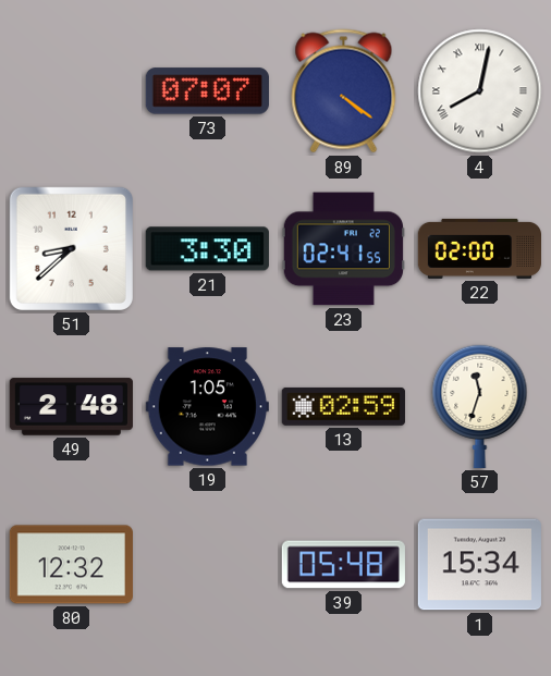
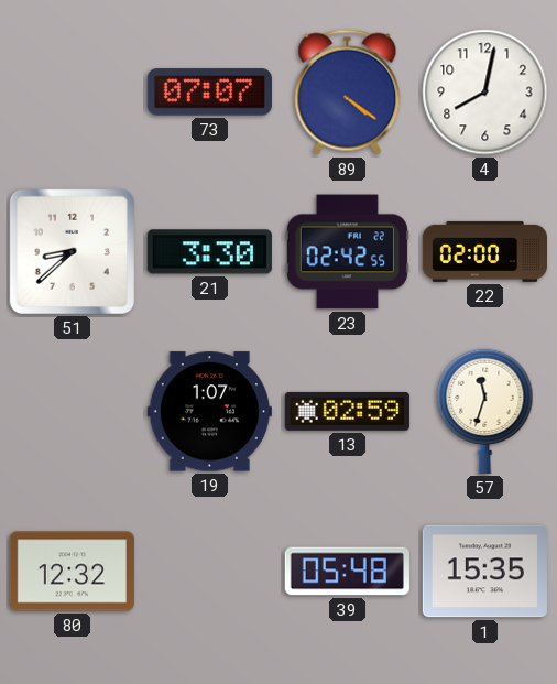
4 numerals: Roman -> Arabic (485, 93)
23: 02:41 -> 02:42 (347, 252)
49: 2:48 -> none (71, 407)
19: 1:05 -> 1:07 (209, 412)
1: 15:34 -> 15:35 (484, 572)
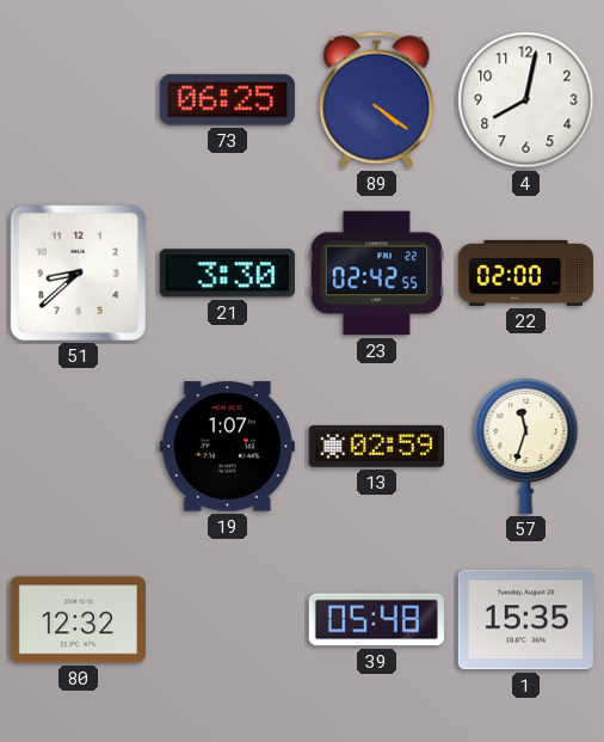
73: 07:07 -> 06:25 (227, 100)
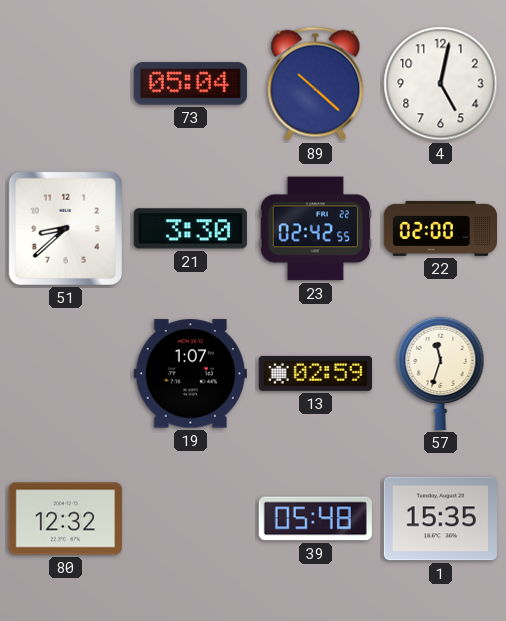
73: 06:25 -> 05:04 (190, 84)
89: 4:21 -> 10:22 (316, 84)
4: 8:02 -> 5:02 (441, 84)
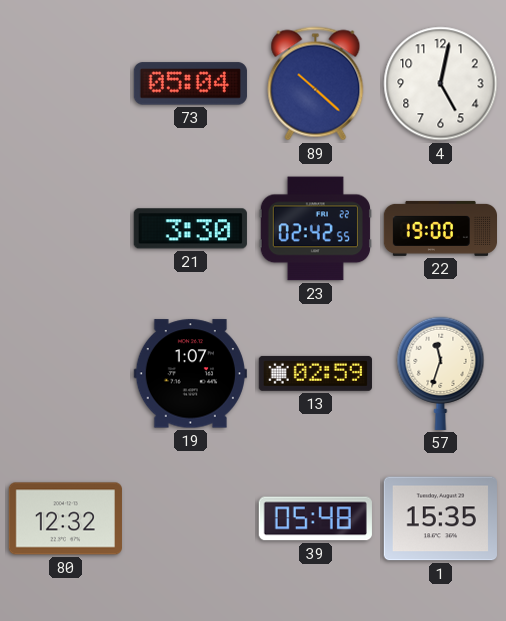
51: 8:38 -> none (65, 228)
22: 02:00 -> 19:00 (440, 228)
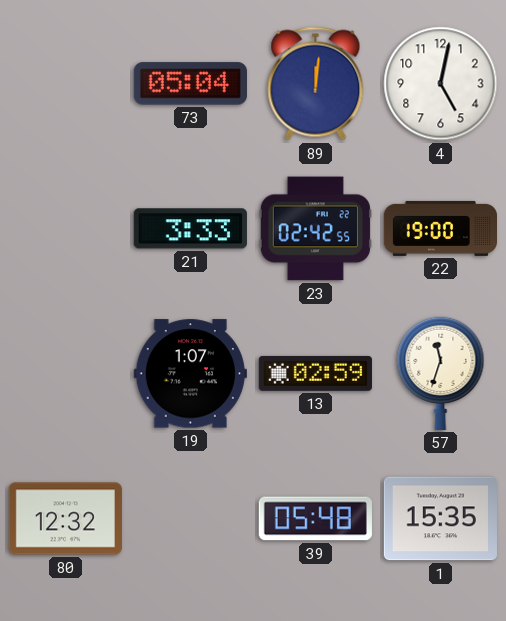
89: 10:22 -> 12:01 (316, 84)
21: 3:30 -> 3:33 (190, 229)
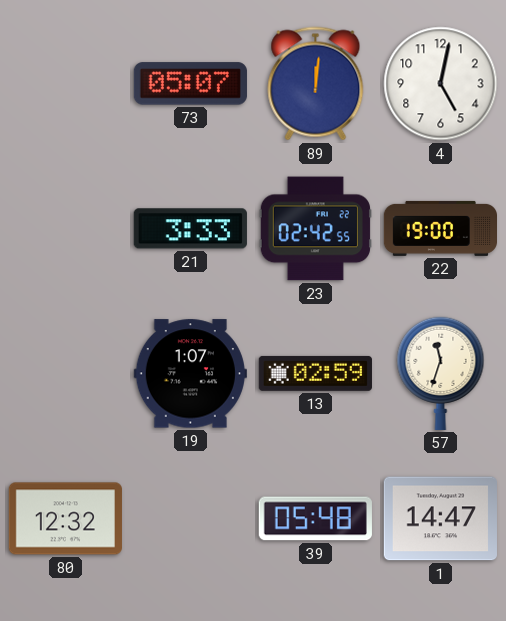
73: 05:04 -> 05:07 (190, 84)
1: 15:35 -> 14:47 (440, 519)
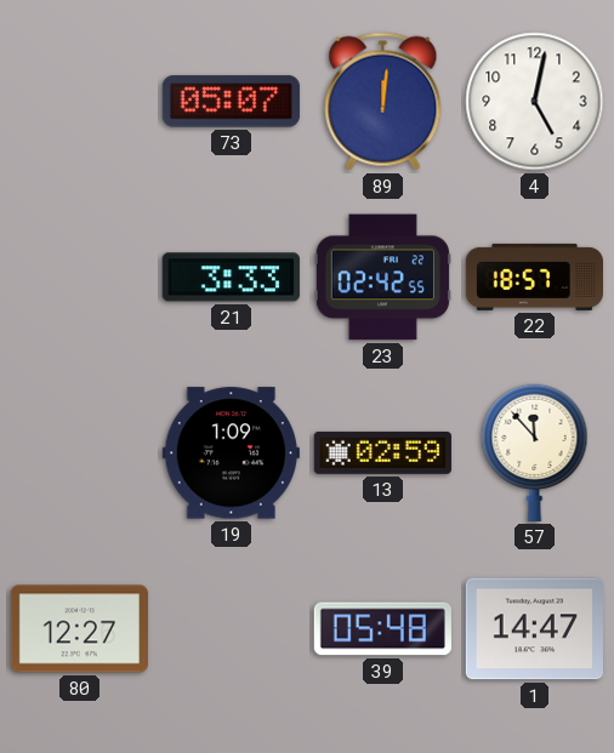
22: 19:00 -> 18:57 (534, 276)
19: 1:07 -> 1:09 (231, 453)
57: 11:33 -> 11:53 (535, 452)
80: 12:32 -> 12:27 (79, 629)
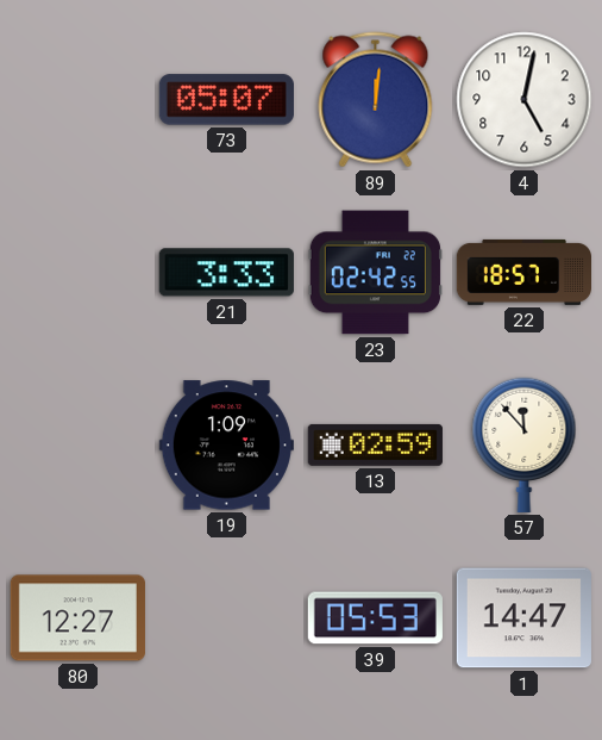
39: 05:48 -> 05:53 (375, 618)
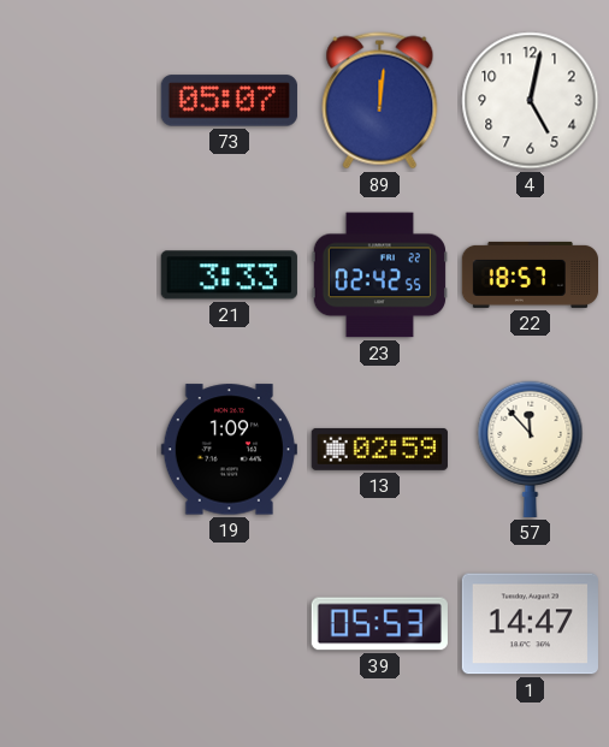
80: 12:27 -> none (77, 618)
